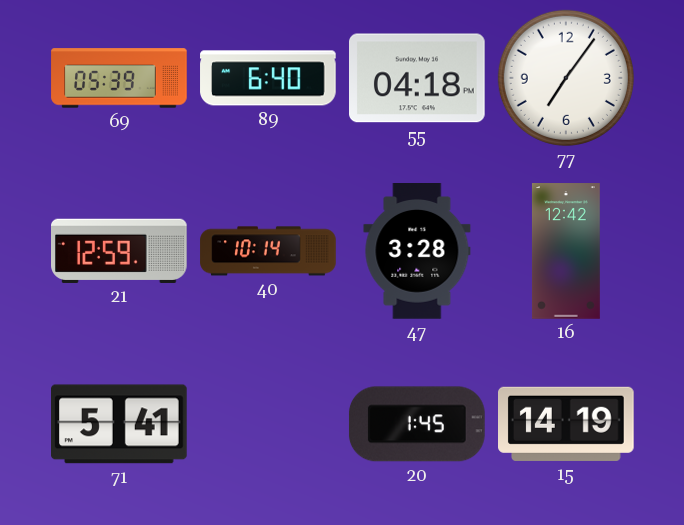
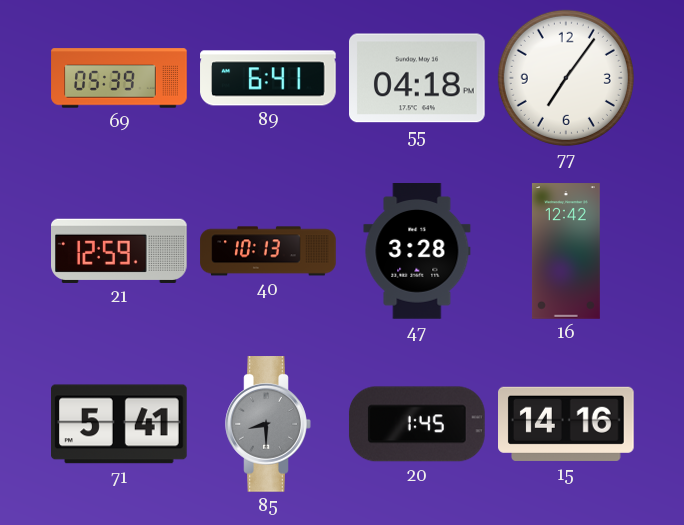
89: 6:40 -> 6:41 (268, 78)
40: 10:14 -> 10:13 (268, 251)
85: none -> 8:30 (268, 424)
15: 14:19 -> 14:16 (567, 424)
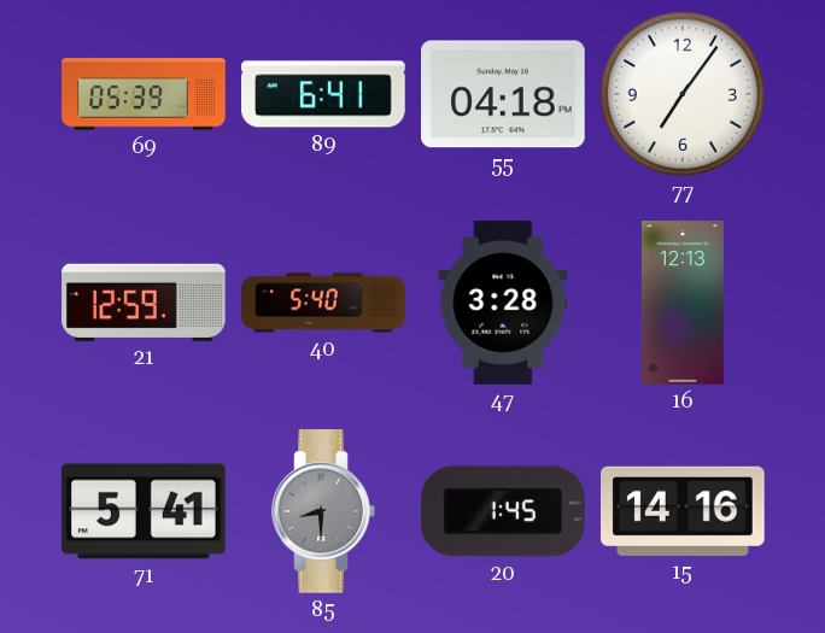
40: 10:13 -> 5:40 (323, 303)
16: 12:42 -> 12:13 (683, 303)
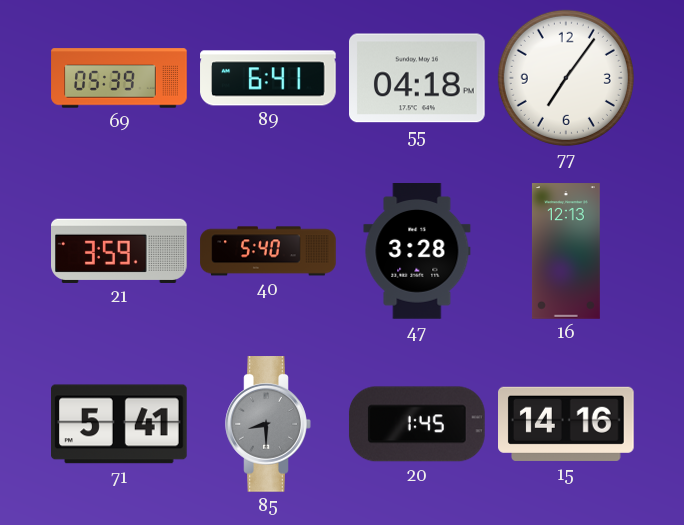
21: 12:59 -> 3:59 (120, 251)
